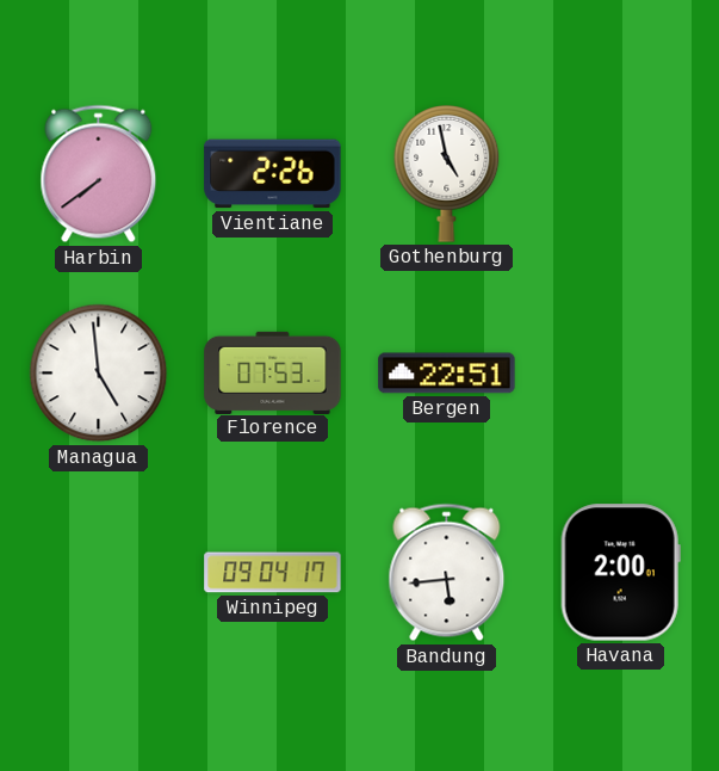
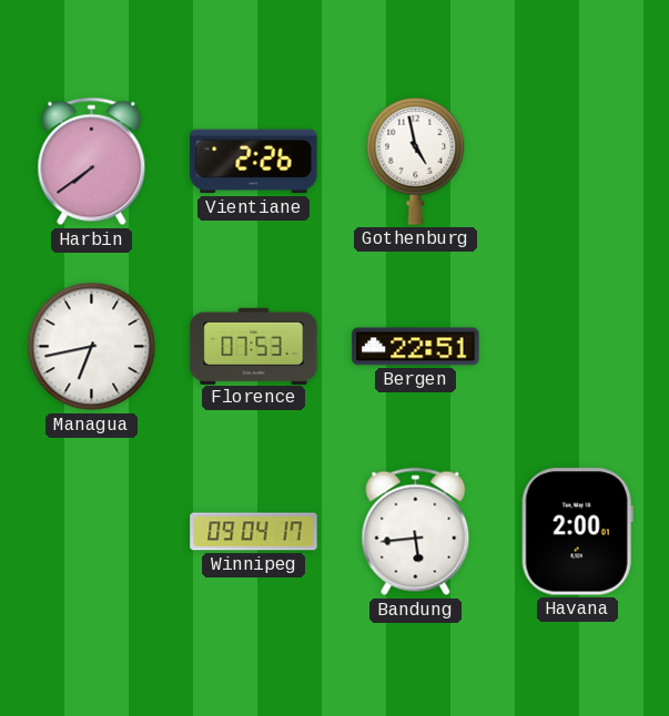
Managua: 4:59 -> 6:43 (92, 347)
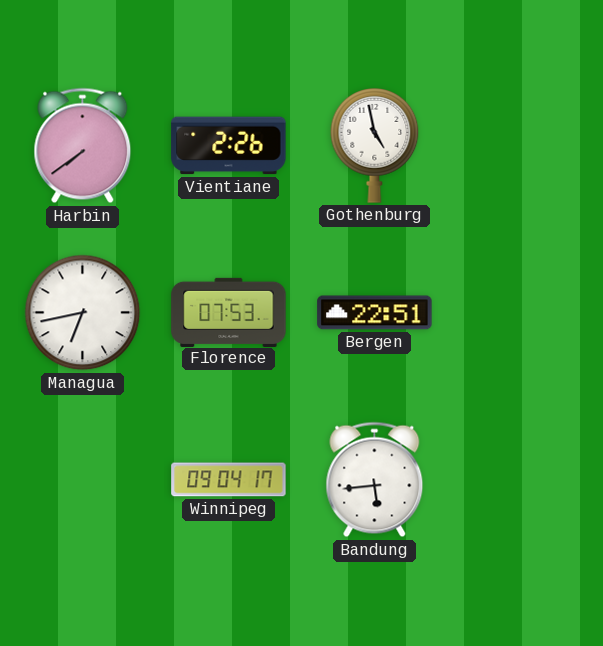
Havana: 2:00 -> none (577, 532)
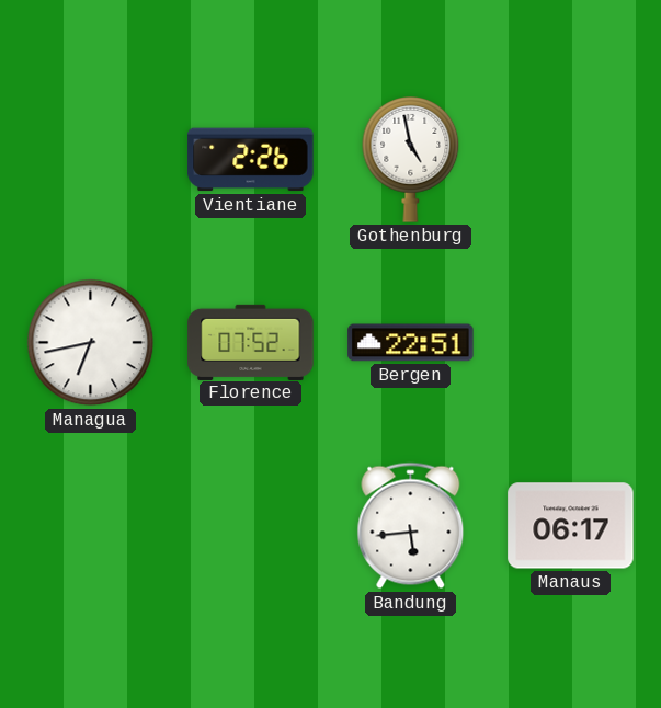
Harbin: 7:39 -> none (83, 146)
Florence: 07:53 -> 07:52 (251, 342)
Winnipeg: 09:04 -> none (229, 480)
Manaus: none -> 06:17 (571, 526)
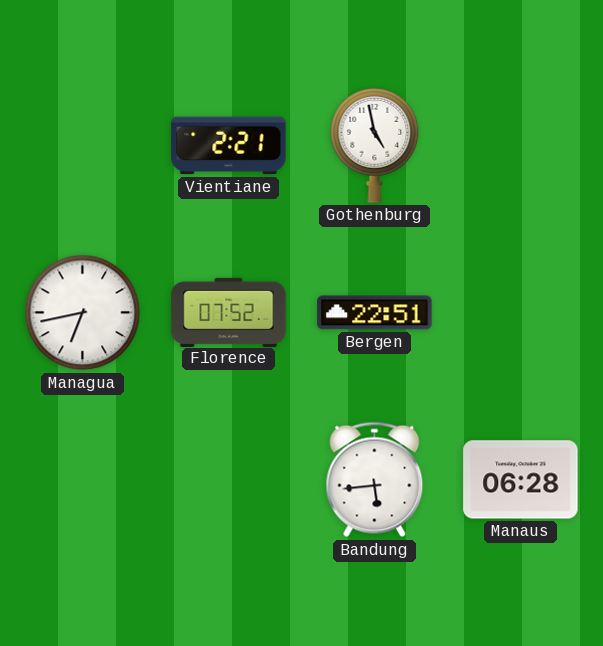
Vientiane: 2:26 -> 2:21 (229, 146)
Manaus: 06:17 -> 06:28 (521, 480)
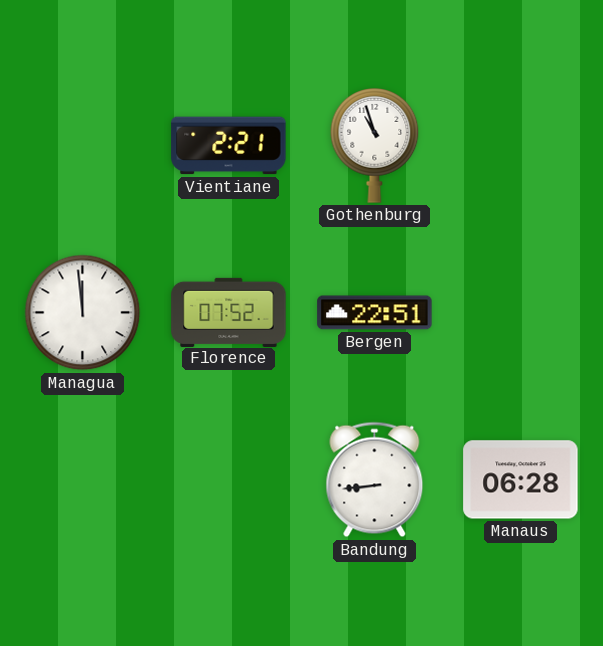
Gothenburg: 4:58 -> 10:57 (375, 146)
Managua: 6:43 -> 11:59 (83, 313)
Bandung: 5:44 -> 8:44 (375, 480)
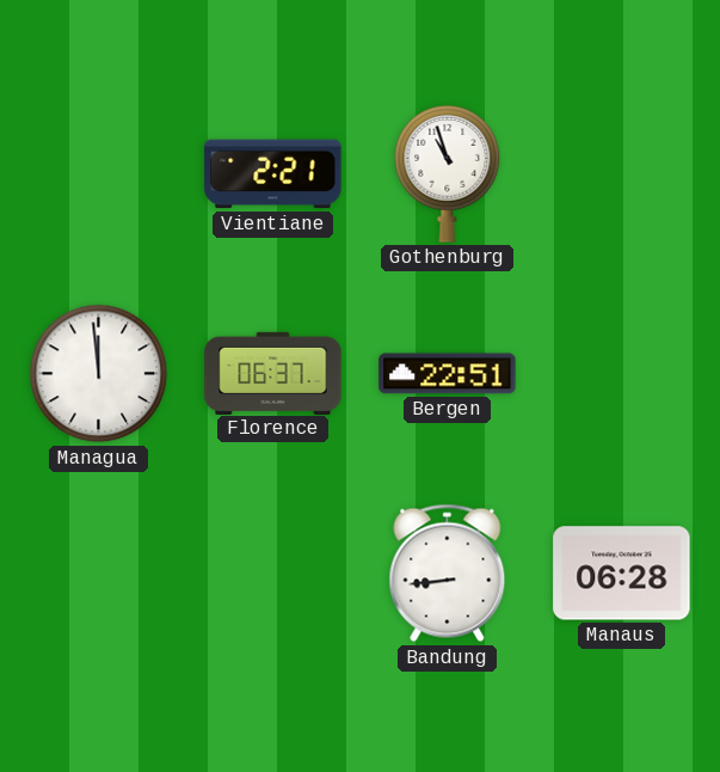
Florence: 07:52 -> 06:37 (273, 373)
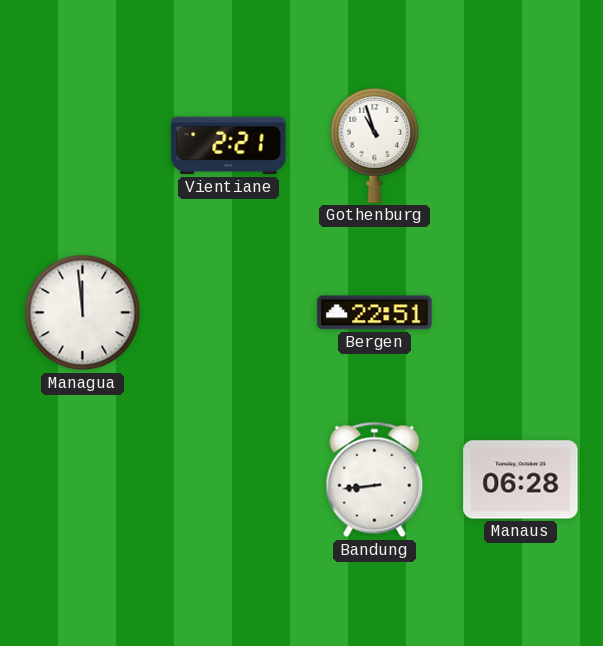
Florence: 06:37 -> none (273, 373)
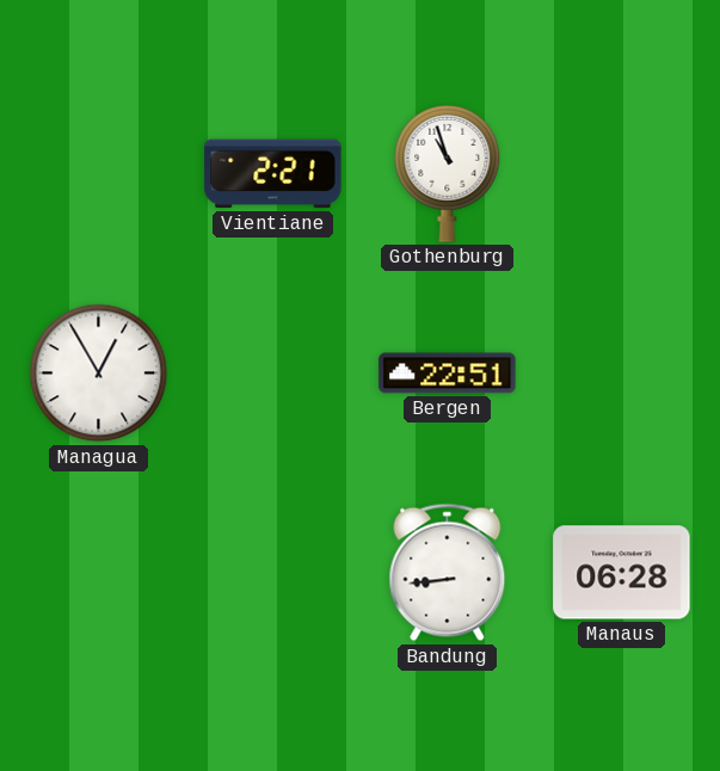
Managua: 11:59 -> 12:55 (99, 374)
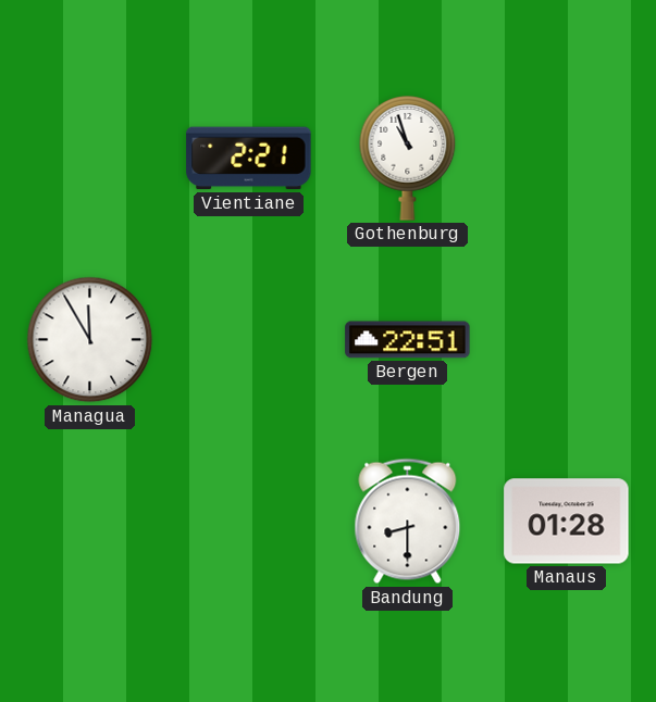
Managua: 12:55 -> 11:55 (90, 340)
Bandung: 8:44 -> 8:30 (408, 522)
Manaus: 06:28 -> 01:28 (567, 522)
